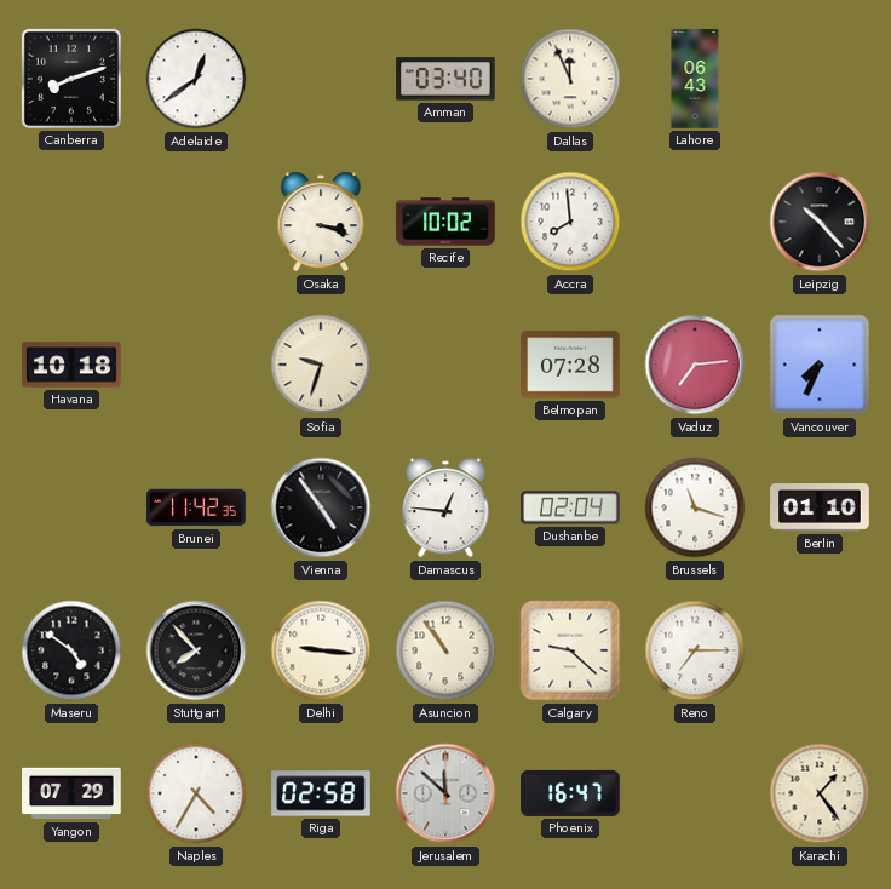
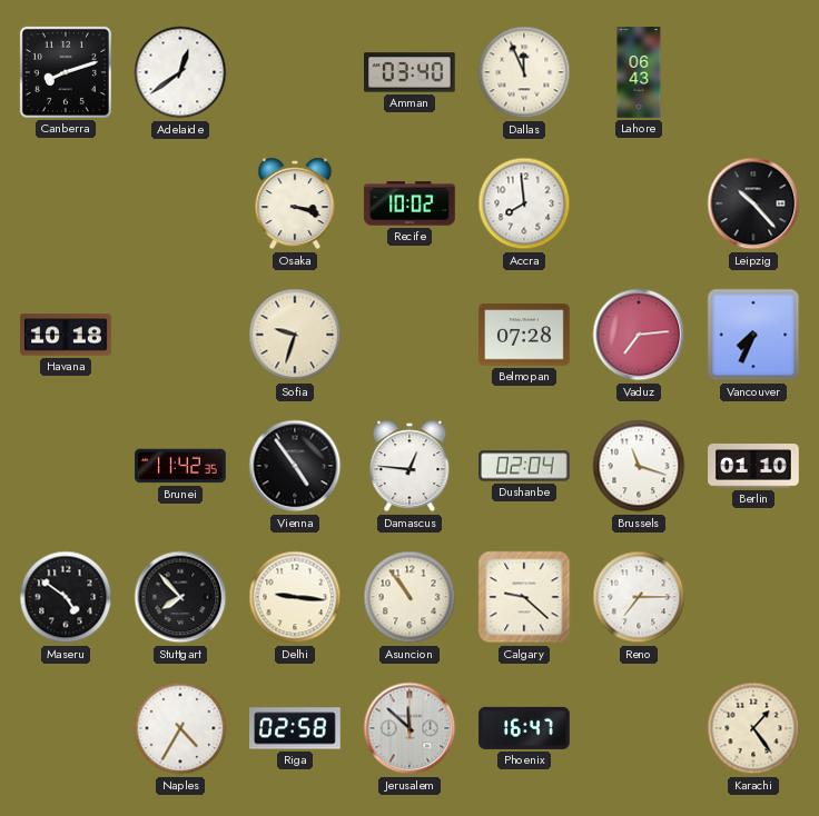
Yangon: 07:29 -> none (71, 793)
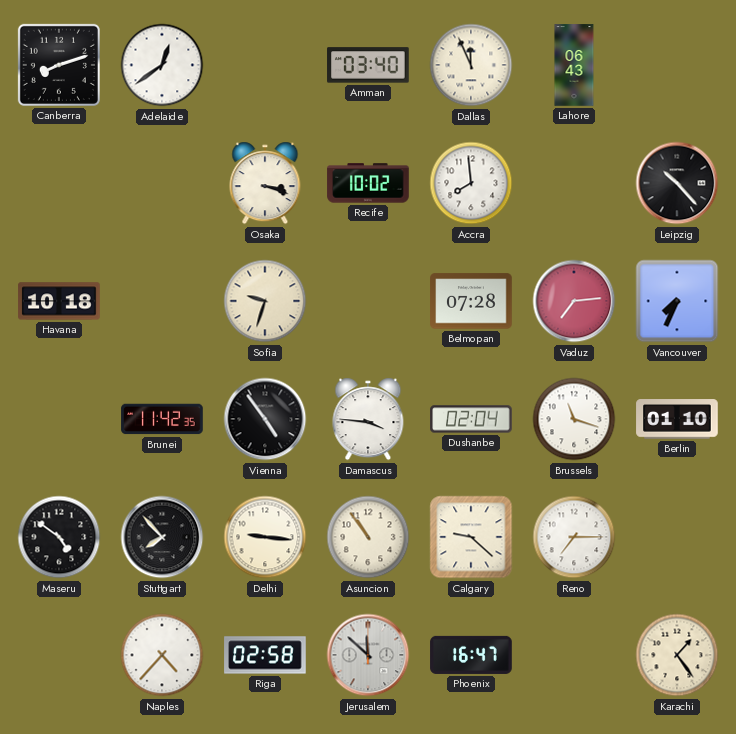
Damascus: 12:46 -> 3:46 (368, 419)
Naples: 4:35 -> 4:37 (162, 655)
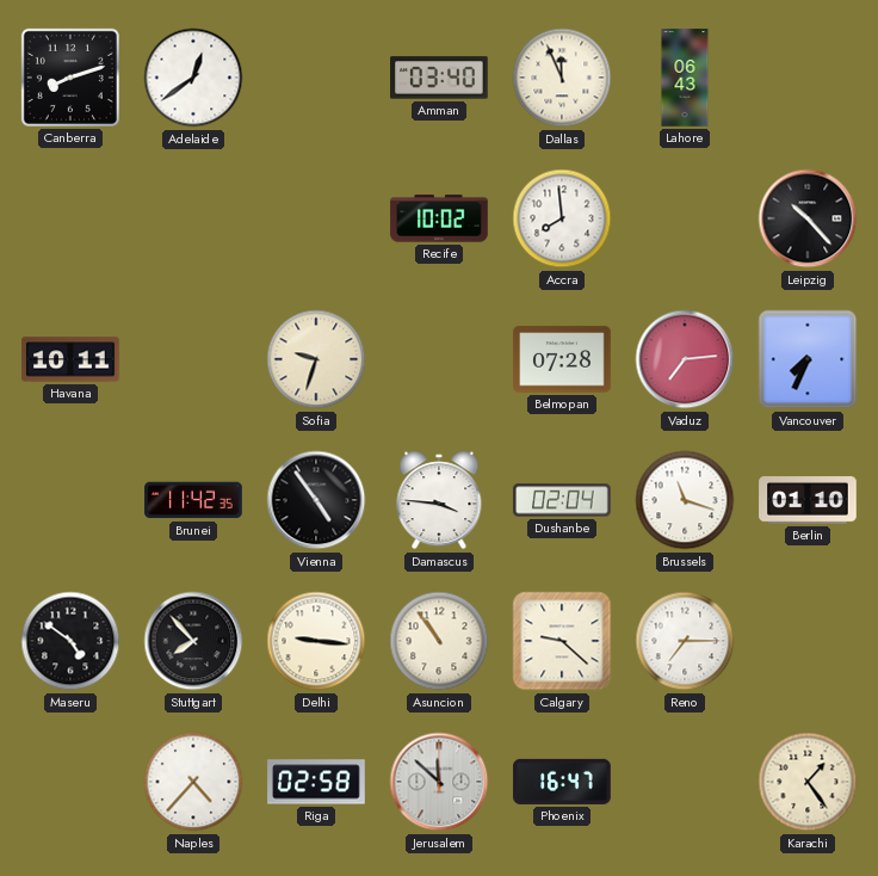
Osaka: 3:18 -> none (265, 183)
Havana: 10:18 -> 10:11 (70, 359)
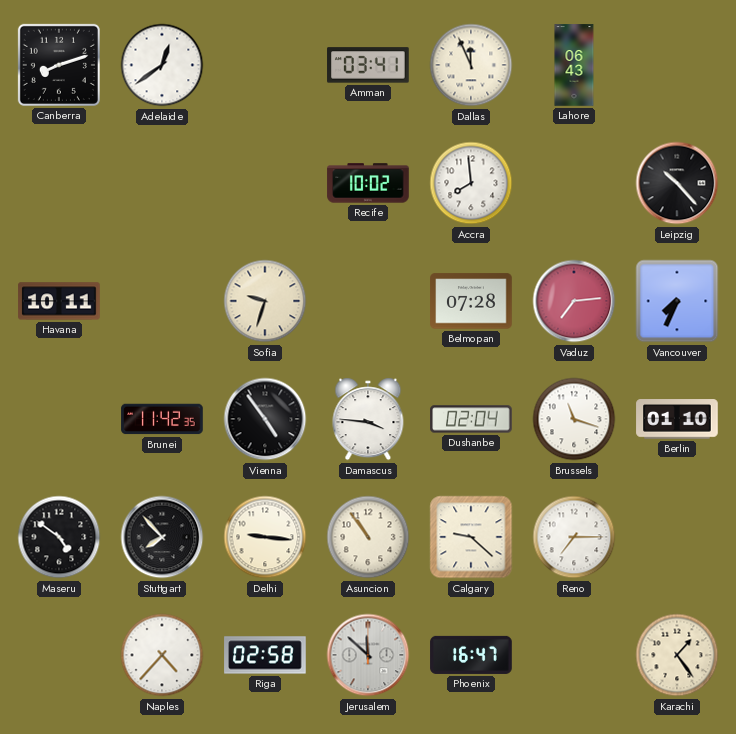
Amman: 03:40 -> 03:41 (368, 65)
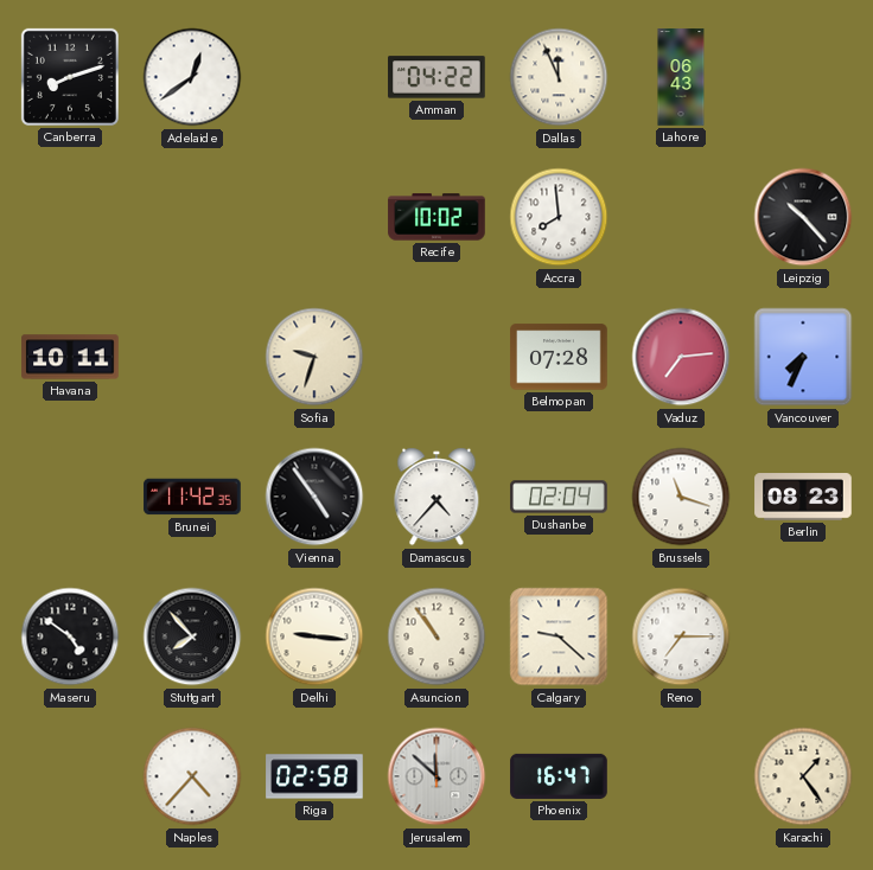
Amman: 03:41 -> 04:22 (436, 77)
Damascus: 3:46 -> 4:37 (436, 497)
Berlin: 01:10 -> 08:23 (803, 497)
